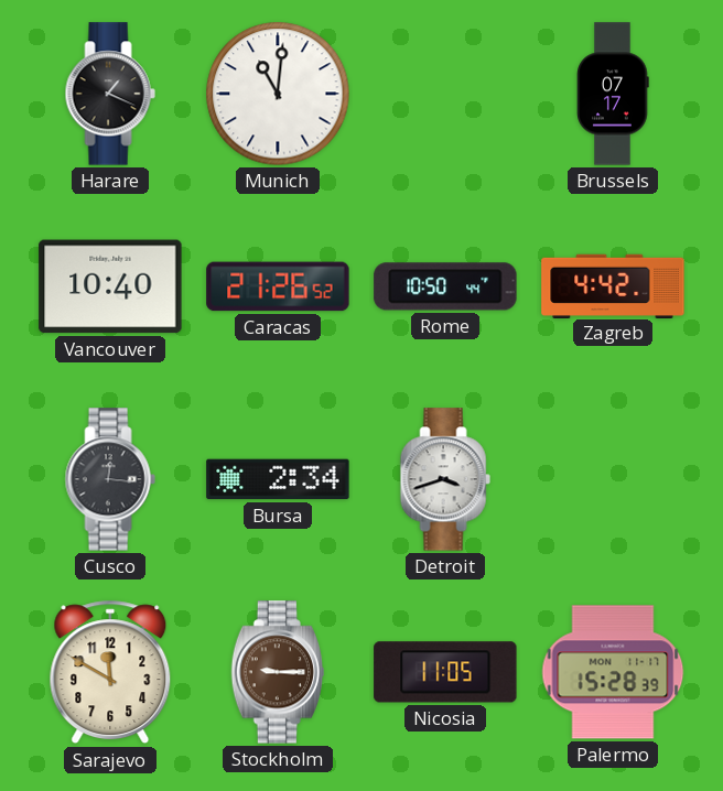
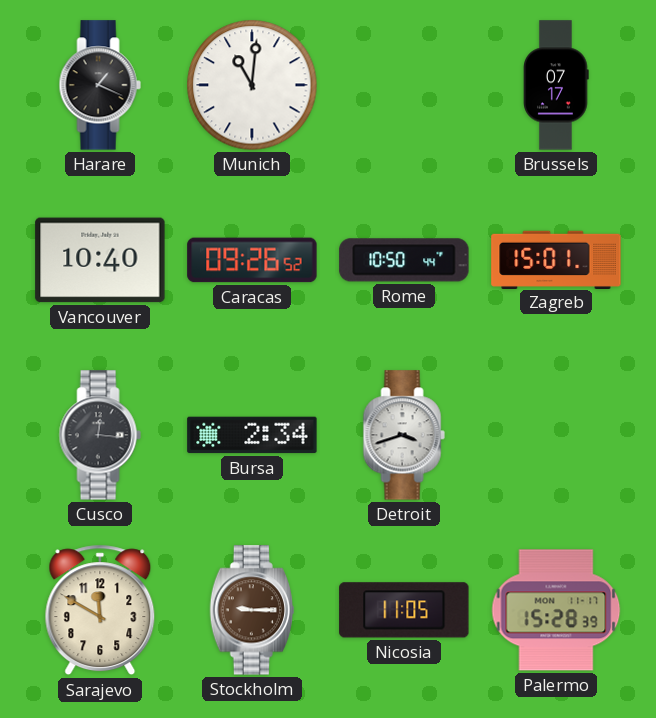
Caracas: 21:26 -> 09:26 (252, 260)
Zagreb: 4:42 -> 15:01 (556, 259)
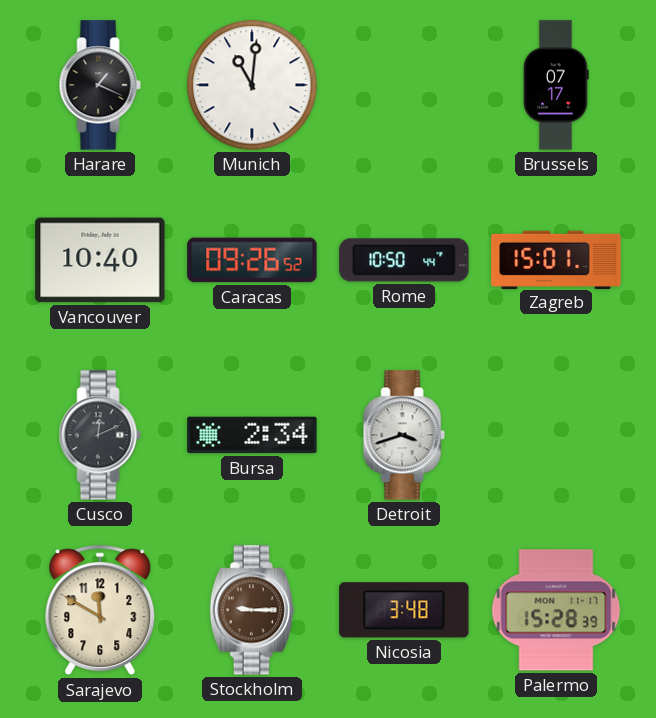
Cusco: 12:16 -> 12:11 (100, 435)
Nicosia: 11:05 -> 3:48 (404, 610)
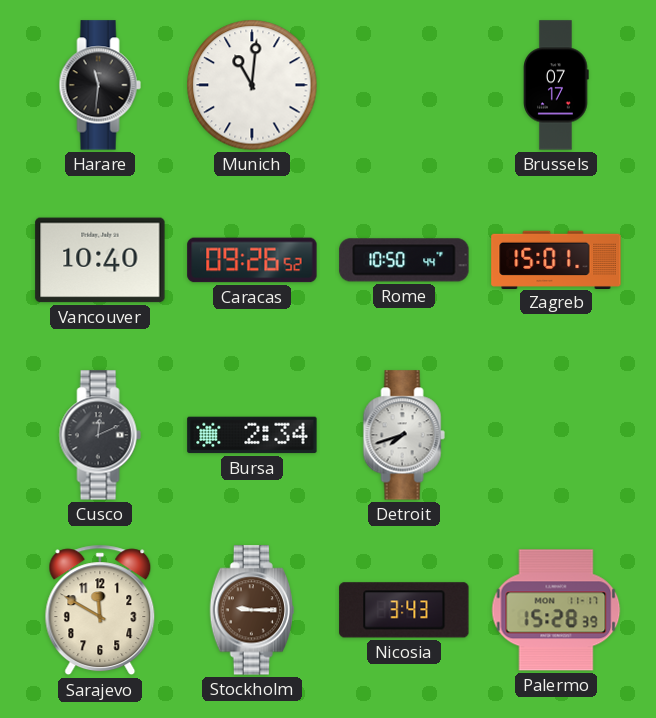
Harare: 1:19 -> 11:31 (100, 85)
Detroit: 3:42 -> 7:42 (404, 435)
Nicosia: 3:48 -> 3:43 (404, 610)
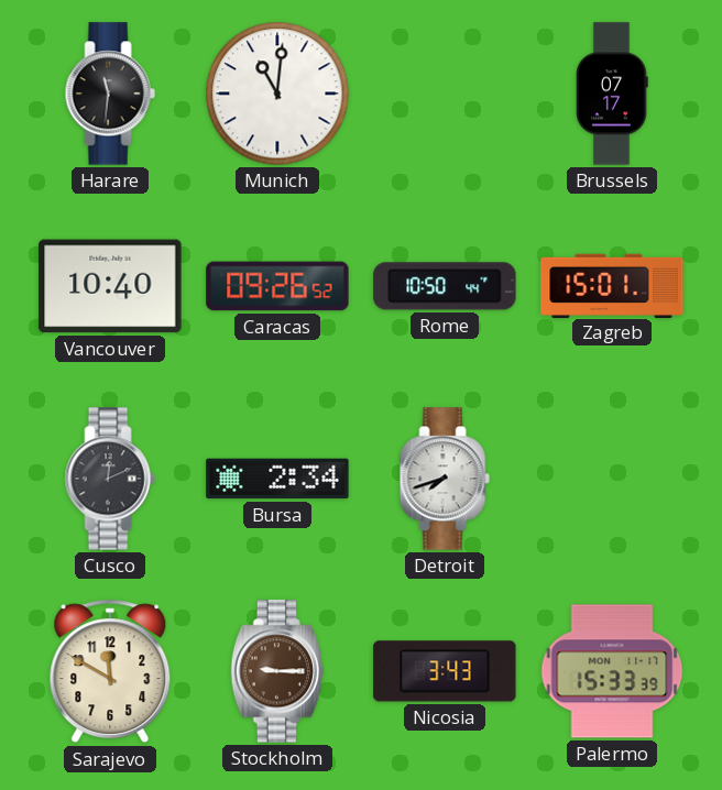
Palermo: 15:28 -> 15:33 (612, 671)
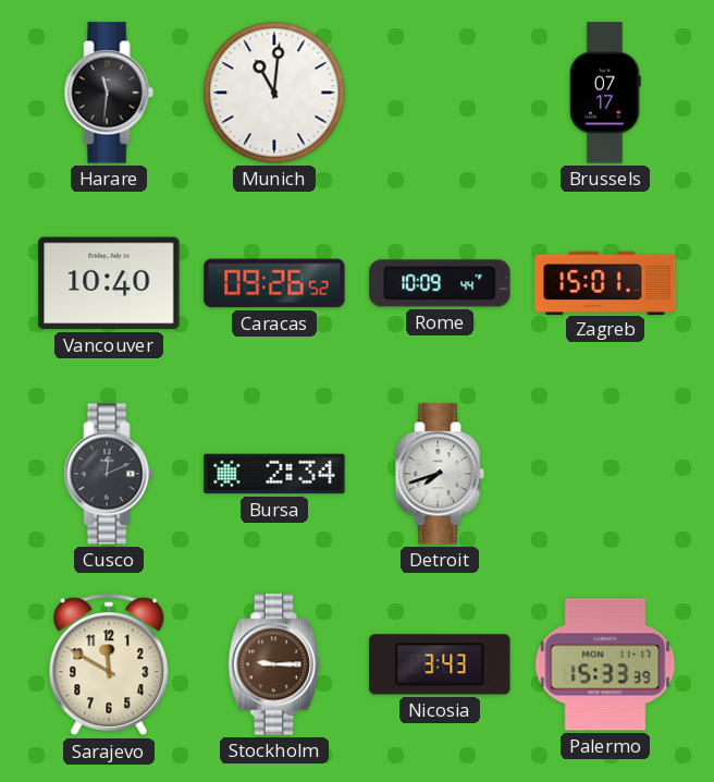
Rome: 10:50 -> 10:09 (440, 283)
